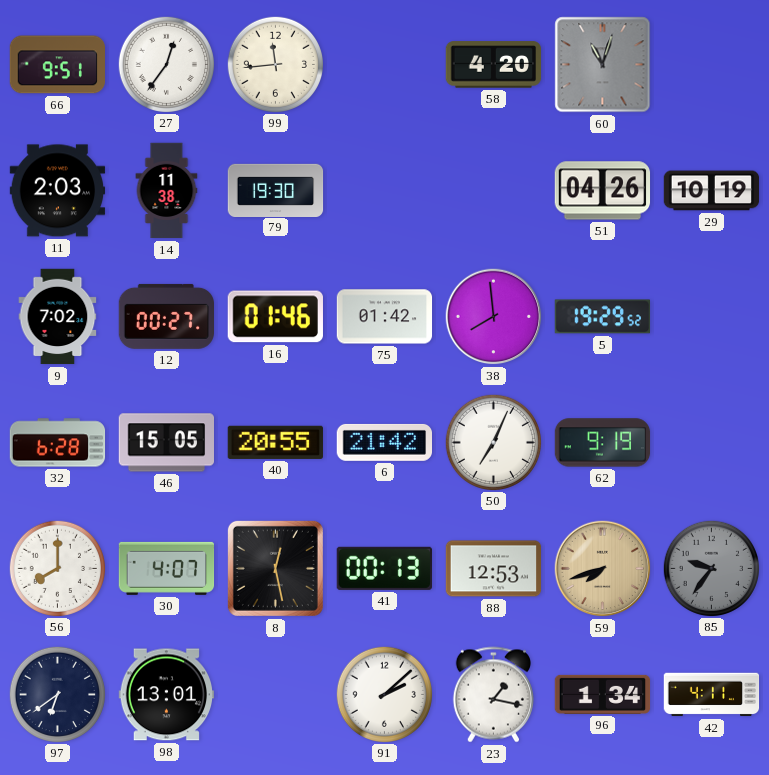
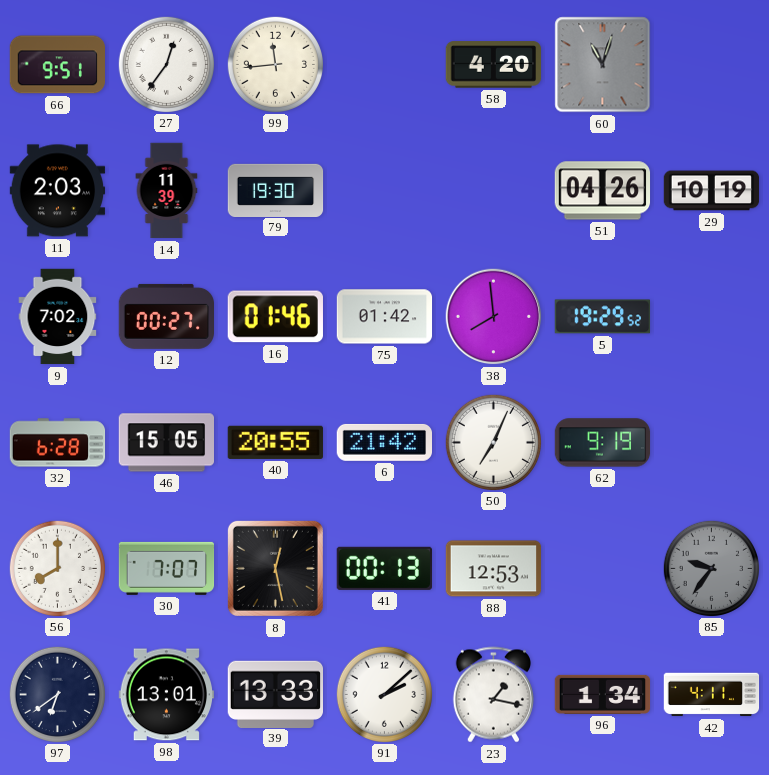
14: 11:38 -> 11:39 (167, 191)
30: 4:07 -> 7:07 (167, 568)
59: 7:42 -> none (603, 569)
39: none -> 13:33 (275, 694)
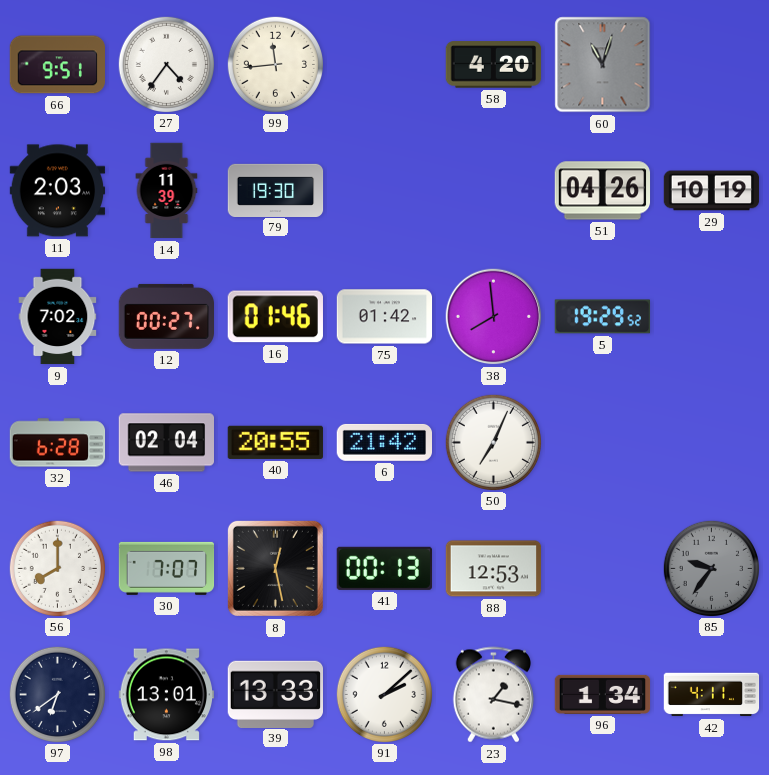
27: 12:36 -> 4:36 (166, 64)
46: 15:05 -> 02:04 (166, 443)
62: 9:19 -> none (603, 443)
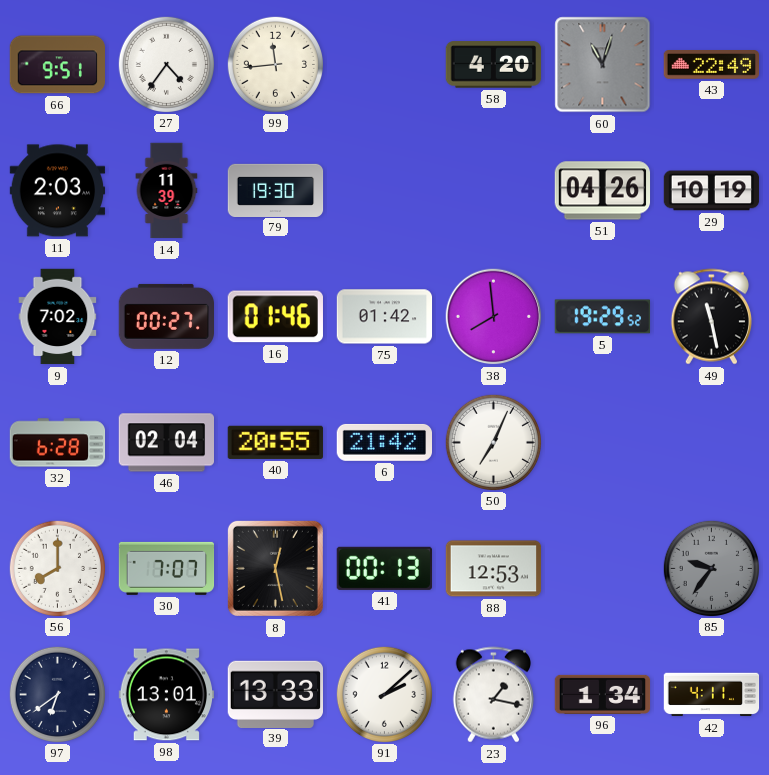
43: none -> 22:49 (712, 65)
49: none -> 11:28 (711, 317)
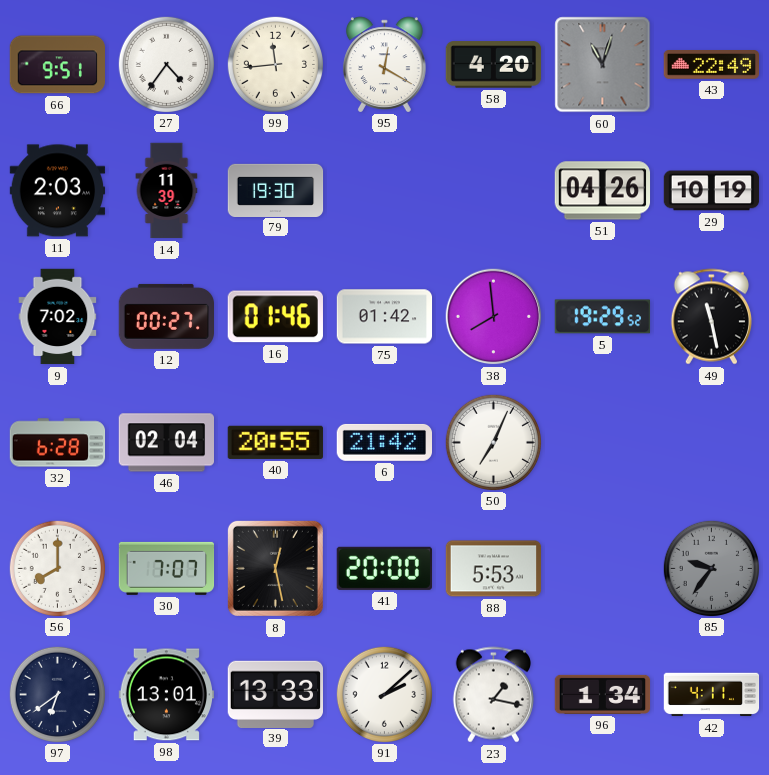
95: none -> 12:20 (384, 64)
41: 00:13 -> 20:00 (384, 568)
88: 12:53 -> 5:53 (494, 569)
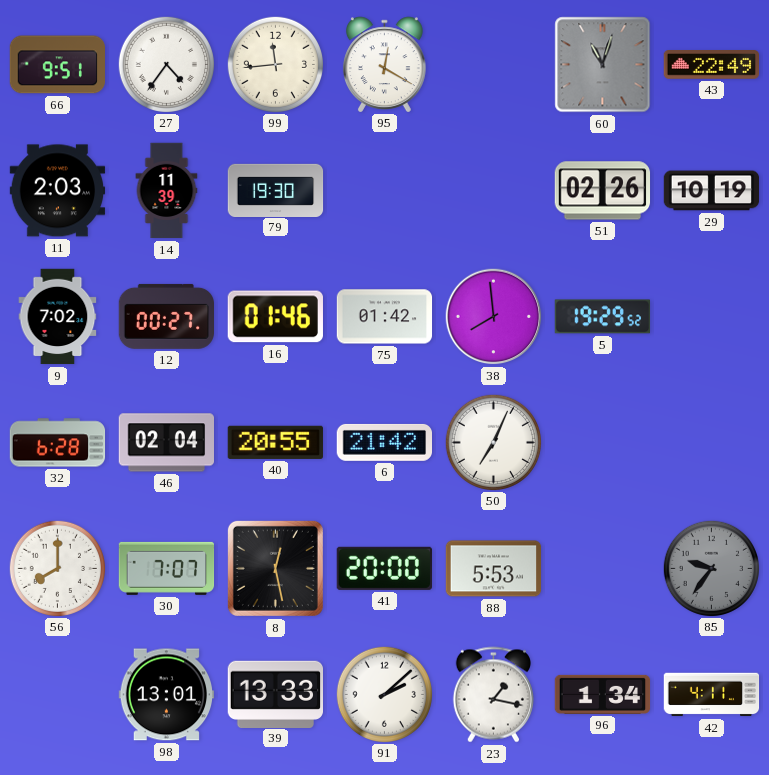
58: 4:20 -> none (494, 65)
51: 04:26 -> 02:26 (603, 191)
49: 11:28 -> none (711, 317)
97: 6:39 -> none (57, 694)
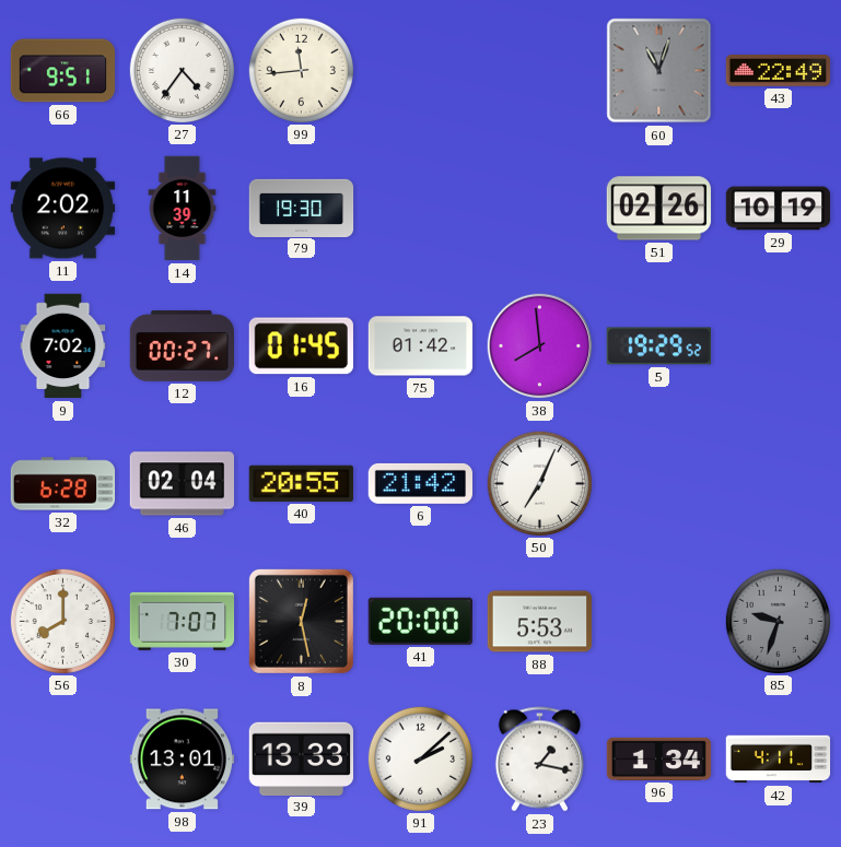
95: 12:20 -> none (384, 64)
11: 2:03 -> 2:02 (63, 209)
16: 01:46 -> 01:45 (301, 346)
85: 9:36 -> 9:33 (778, 621)
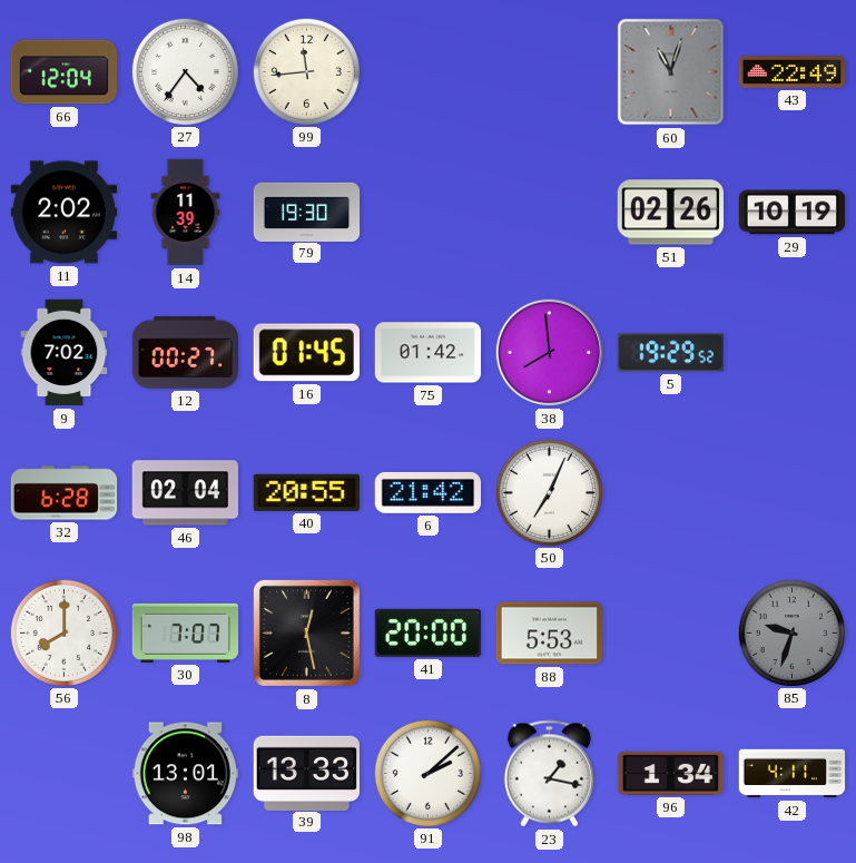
66: 9:51 -> 12:04 (65, 72)
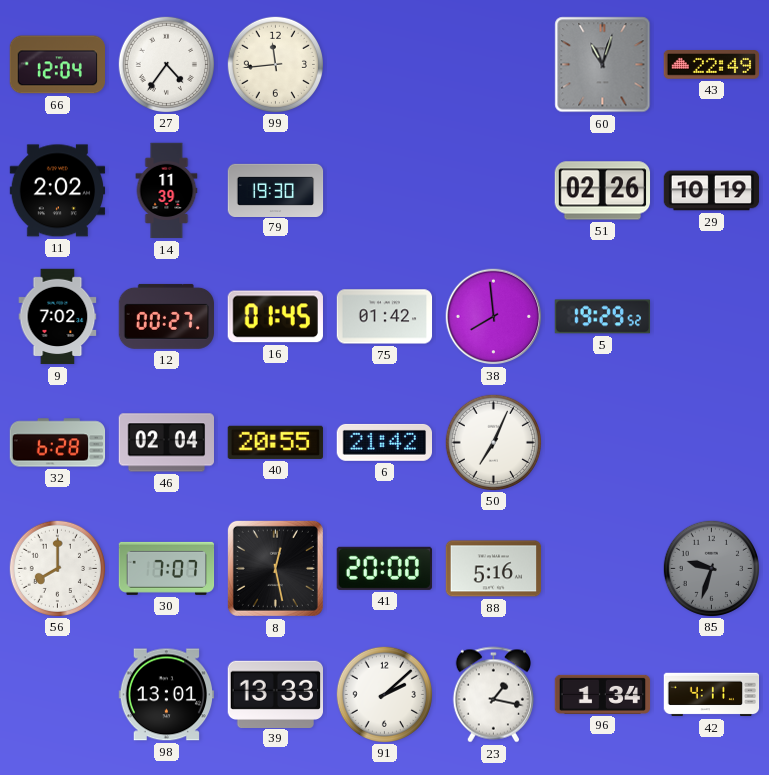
88: 5:53 -> 5:16 (494, 569)
